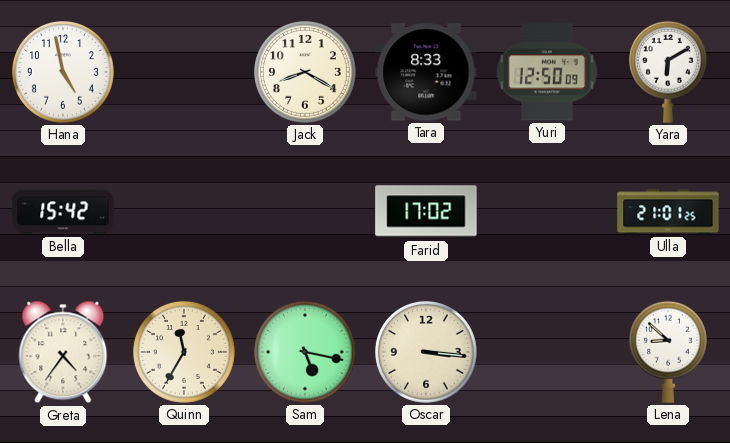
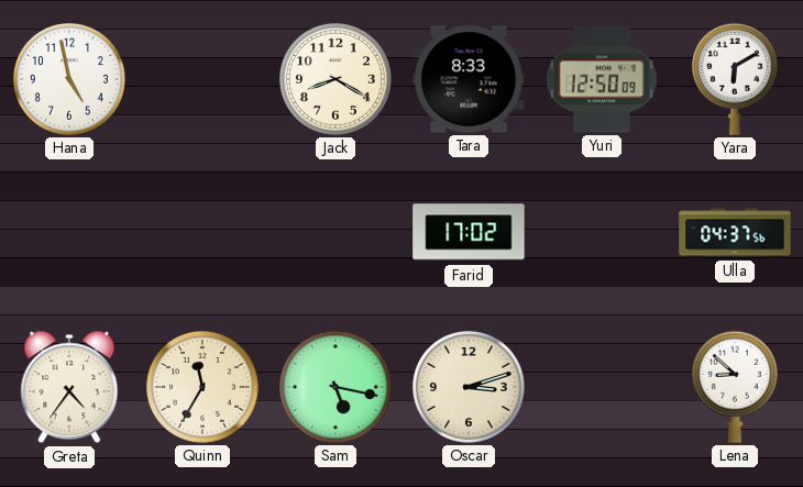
Bella: 15:42 -> none (63, 212)
Ulla: 21:01 -> 04:37 (735, 233)
Oscar: 3:16 -> 3:12 (469, 387)
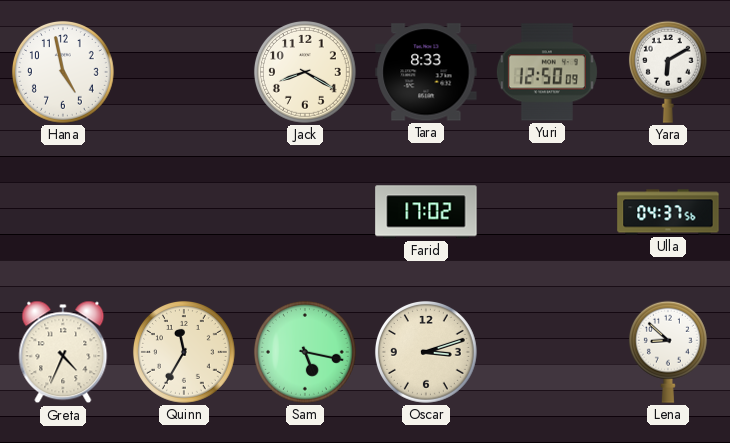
Greta: 4:36 -> 4:34 (63, 352)
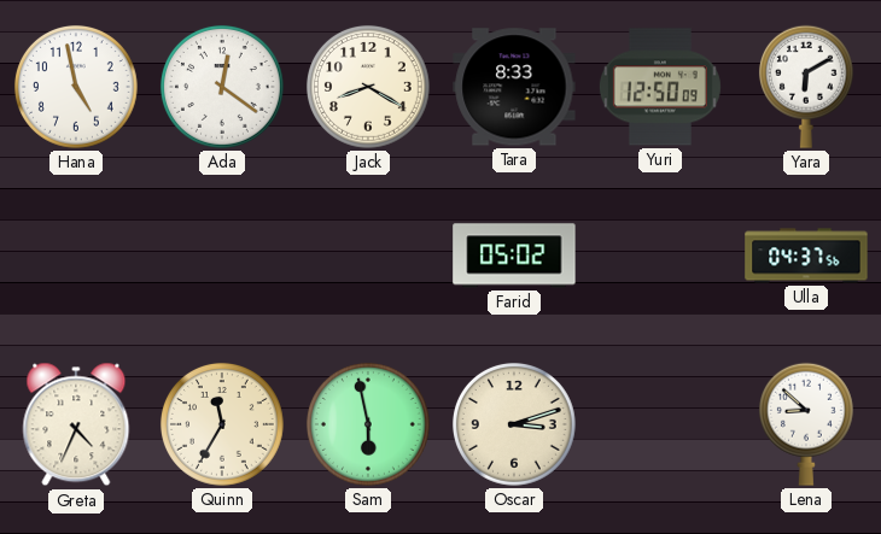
Ada: none -> 12:21 (222, 87)
Farid: 17:02 -> 05:02 (514, 256)
Sam: 5:17 -> 5:58 (368, 424)
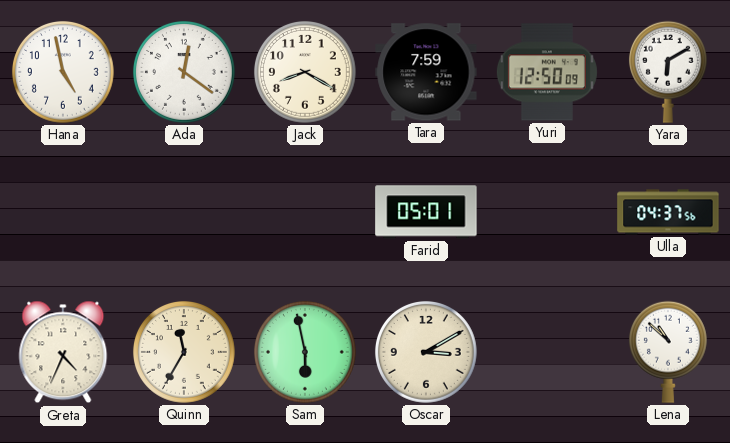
Tara: 8:33 -> 7:59 (426, 72)
Farid: 05:02 -> 05:01 (426, 212)
Oscar: 3:12 -> 3:10 (426, 352)
Lena: 8:52 -> 10:52 (668, 352)
